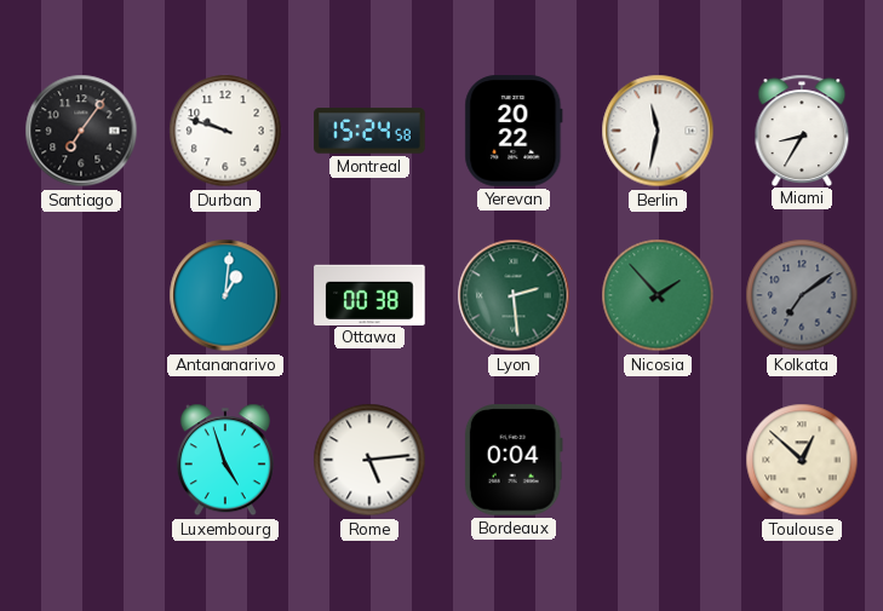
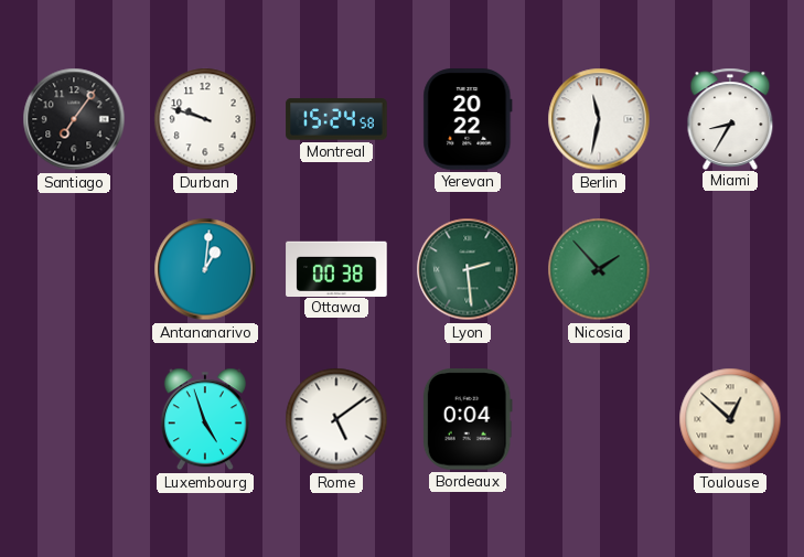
Kolkata: 7:09 -> none (802, 295)
Rome: 5:14 -> 5:09 (336, 419)
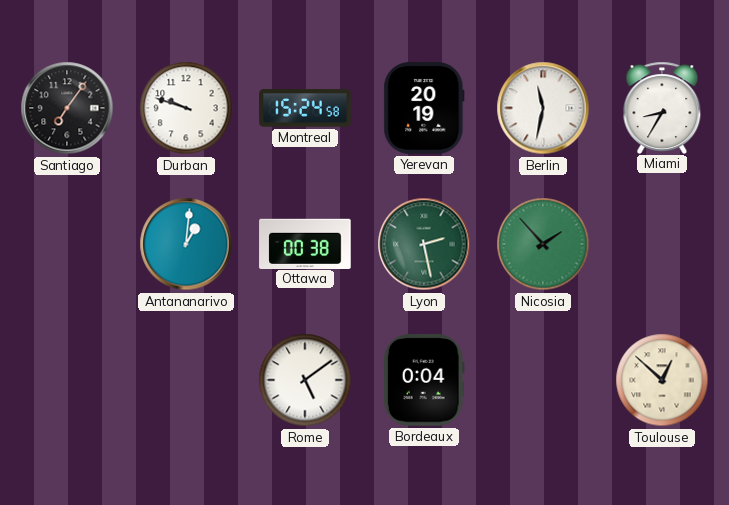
Yerevan: 20:22 -> 20:19 (424, 108)
Lyon: 2:29 -> 2:28 (424, 244)
Luxembourg: 4:57 -> none (205, 419)
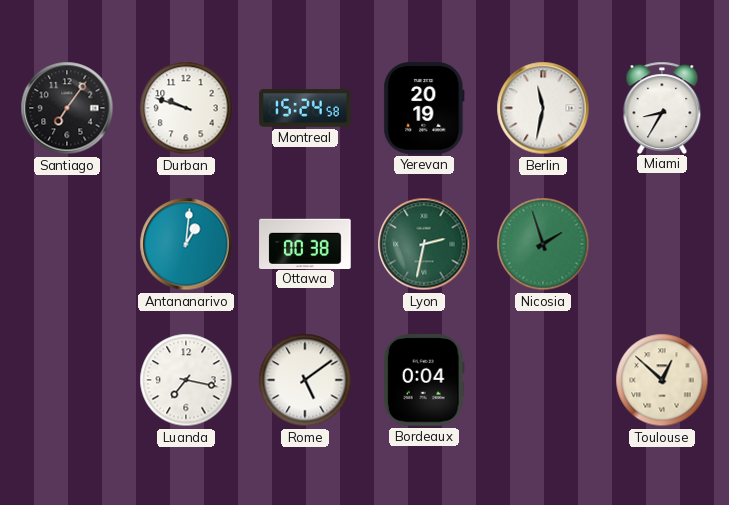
Lyon: 2:28 -> 2:32 (424, 244)
Nicosia: 1:53 -> 1:57 (543, 244)
Luanda: none -> 7:17 (186, 380)
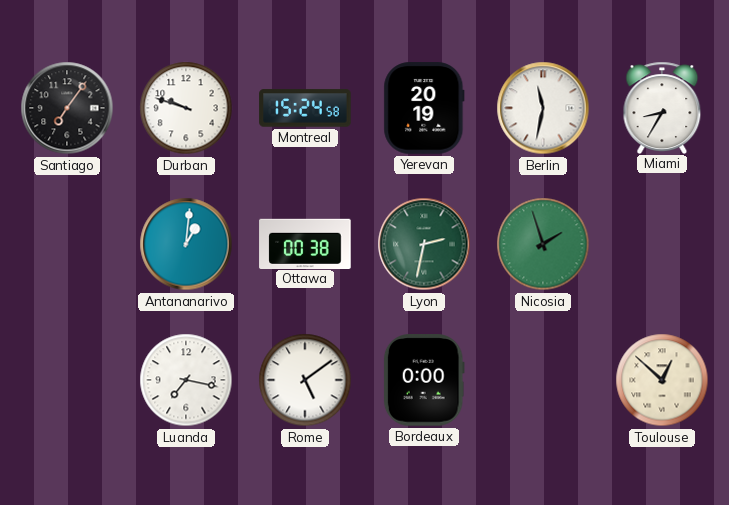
Bordeaux: 0:04 -> 0:00 (424, 380)
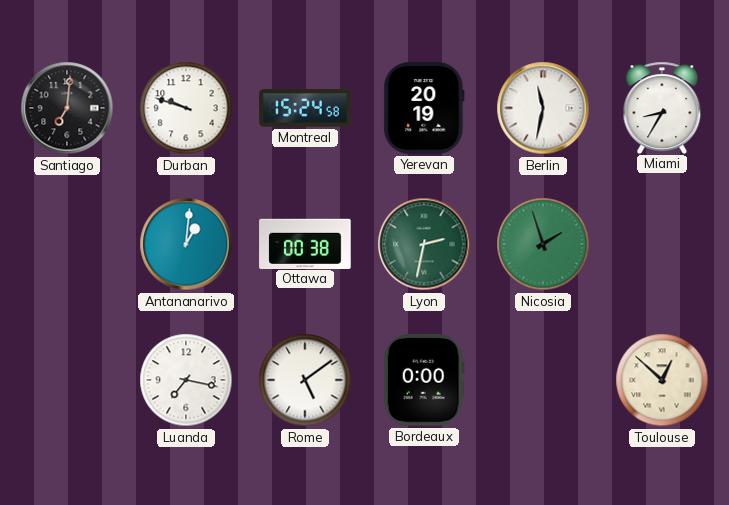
Santiago: 7:06 -> 7:01 (67, 108)
